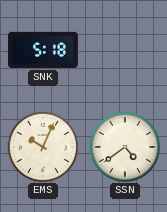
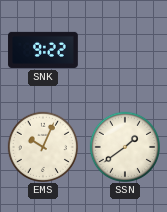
SNK: 5:18 -> 9:22 (43, 50)
SSN: 4:39 -> 1:39 (124, 146)
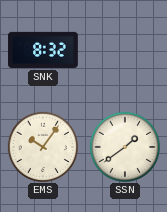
SNK: 9:22 -> 8:32 (43, 50)
EMS: 10:04 -> 10:06 (42, 146)
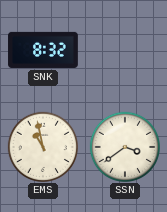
EMS: 10:06 -> 10:58 (42, 146)
SSN: 1:39 -> 3:39 (124, 146)
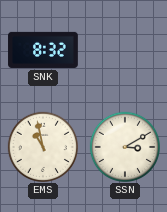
SSN: 3:39 -> 3:10 (124, 146)
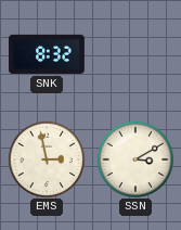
EMS: 10:58 -> 2:58 (46, 158)
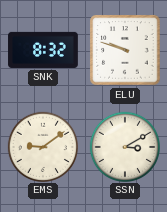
ELU: none -> 9:48 (125, 50)
EMS: 2:58 -> 9:09 (42, 146)
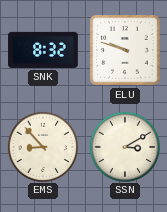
EMS: 9:09 -> 8:53 (42, 146)
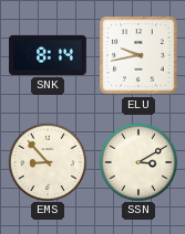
SNK: 8:32 -> 8:14 (48, 55)
ELU: 9:48 -> 9:43 (138, 55)
